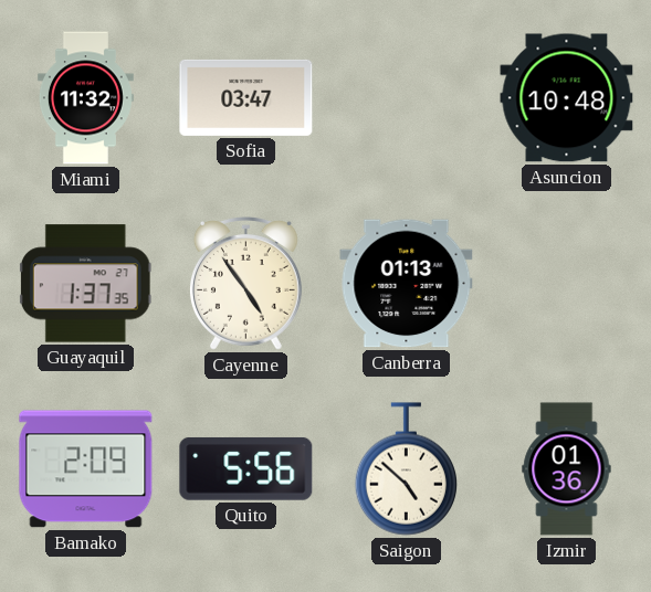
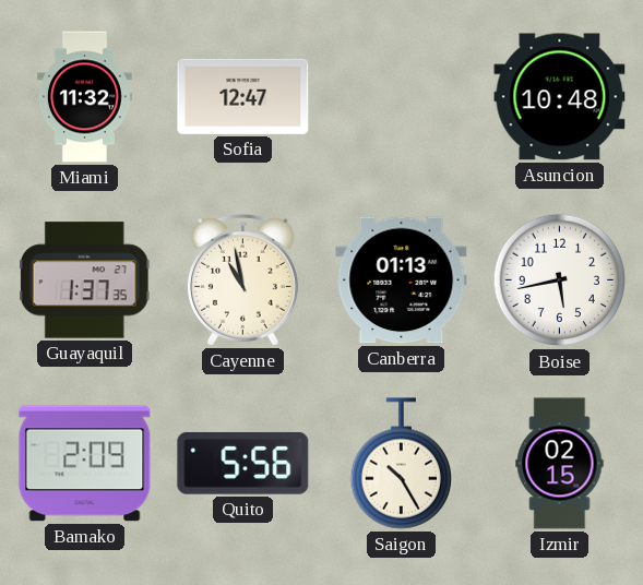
Sofia: 03:47 -> 12:47 (243, 96)
Cayenne: 4:54 -> 10:58 (242, 280)
Boise: none -> 5:43 (560, 280)
Saigon: 4:52 -> 10:25 (401, 464)
Izmir: 01:36 -> 02:15 (560, 464)
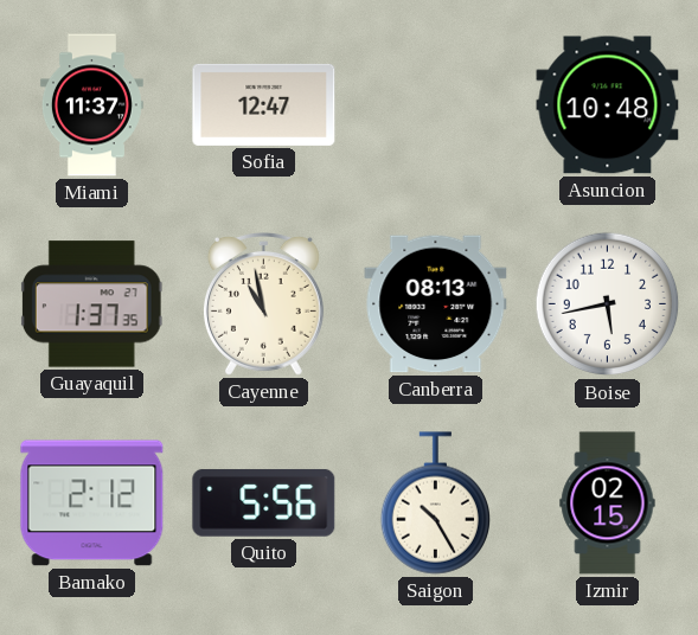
Miami: 11:32 -> 11:37 (91, 105)
Canberra: 01:13 -> 08:13 (436, 304)
Bamako: 2:09 -> 2:12 (92, 503)
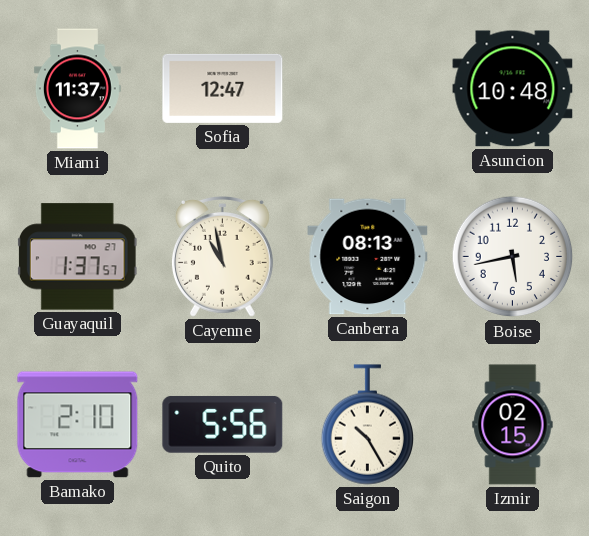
Guayaquil: 1:37:35 -> 1:37:57 (77, 257)
Bamako: 2:12 -> 2:10 (78, 425)
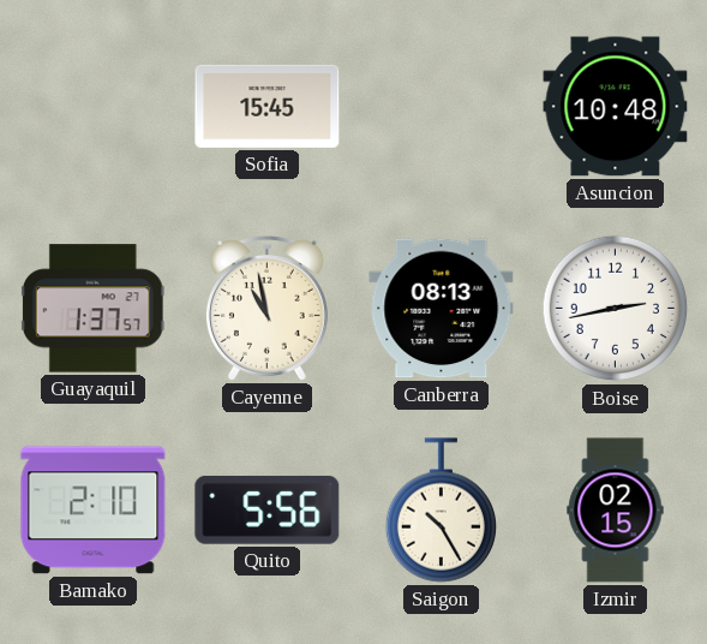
Miami: 11:37 -> none (77, 89)
Sofia: 12:47 -> 15:45 (268, 106)
Boise: 5:43 -> 2:43 (616, 309)
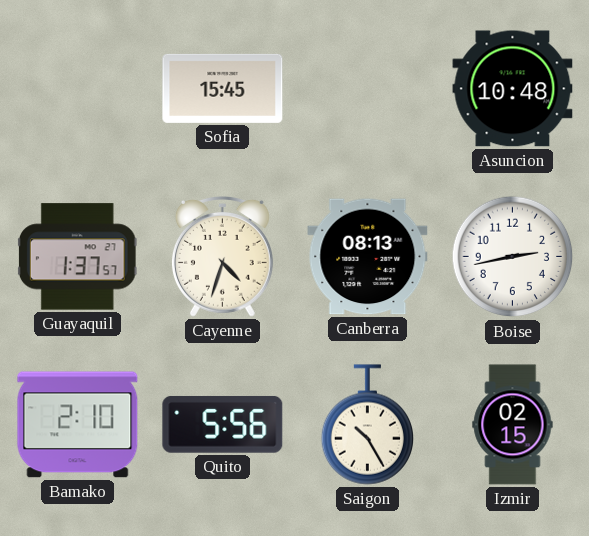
Cayenne: 10:58 -> 4:33 (222, 257)
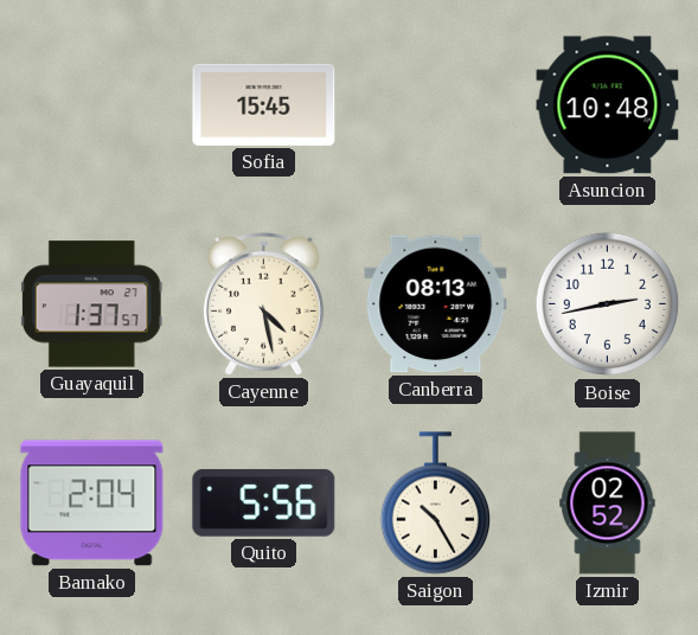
Cayenne: 4:33 -> 4:28 (263, 304)
Bamako: 2:10 -> 2:04 (92, 503)
Izmir: 02:15 -> 02:52 (608, 503)
